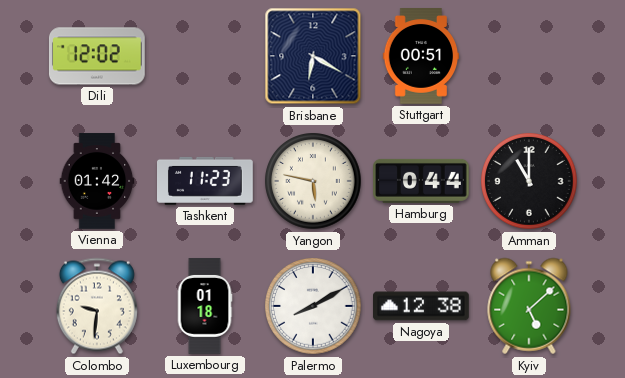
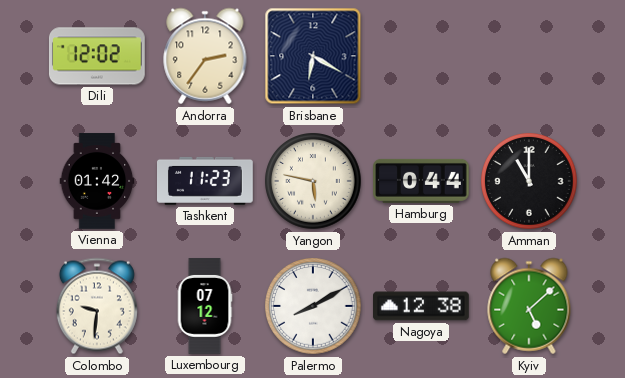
Andorra: none -> 2:36 (205, 56)
Stuttgart: 00:51 -> none (421, 57)
Luxembourg: 01:18 -> 07:12 (205, 306)
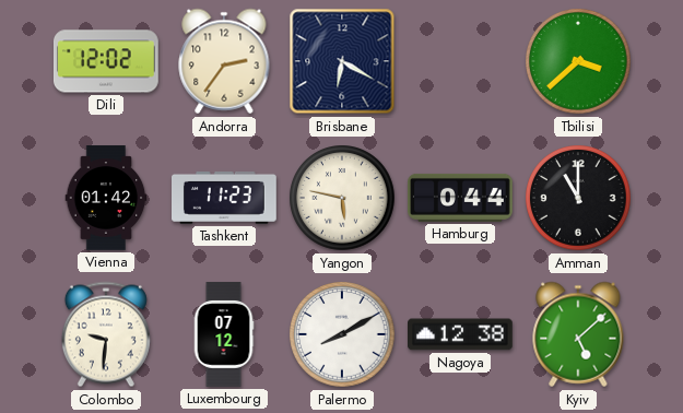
Tbilisi: none -> 3:38 (578, 61)
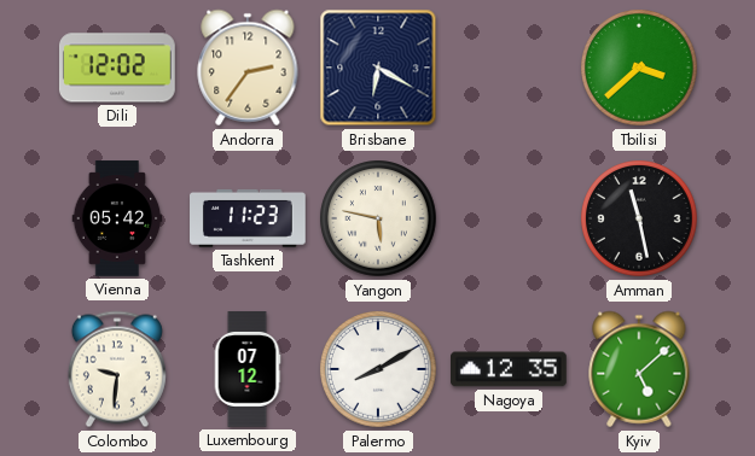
Vienna: 01:42 -> 05:42 (117, 218)
Hamburg: 0:44 -> none (461, 198)
Amman: 11:00 -> 11:28 (639, 218)
Nagoya: 12:38 -> 12:35 (510, 369)
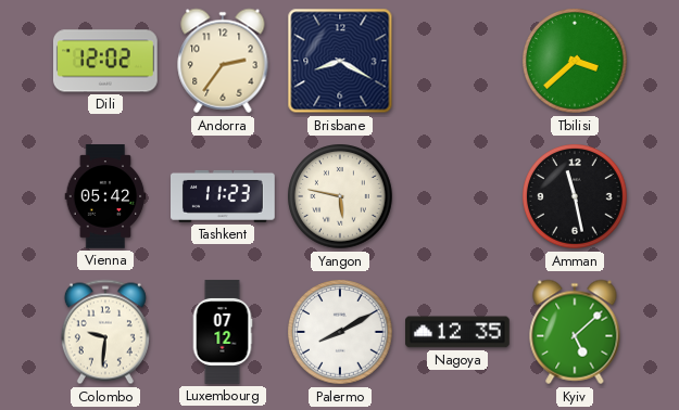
Brisbane: 6:20 -> 8:20 (340, 61)
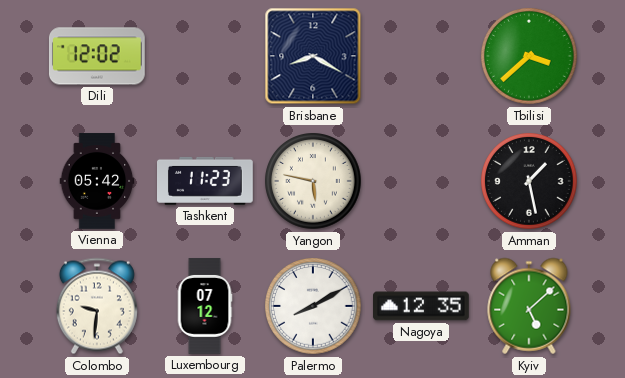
Andorra: 2:36 -> none (223, 61)
Amman: 11:28 -> 1:28 (529, 181)
